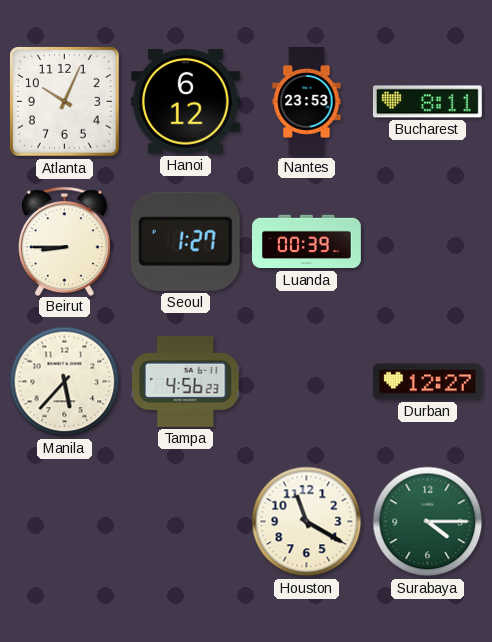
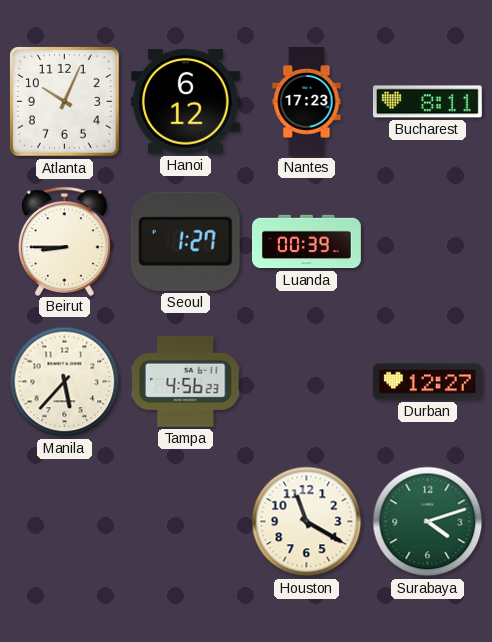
Nantes: 23:53 -> 17:23 (307, 102)
Surabaya: 4:15 -> 4:12 (428, 522)
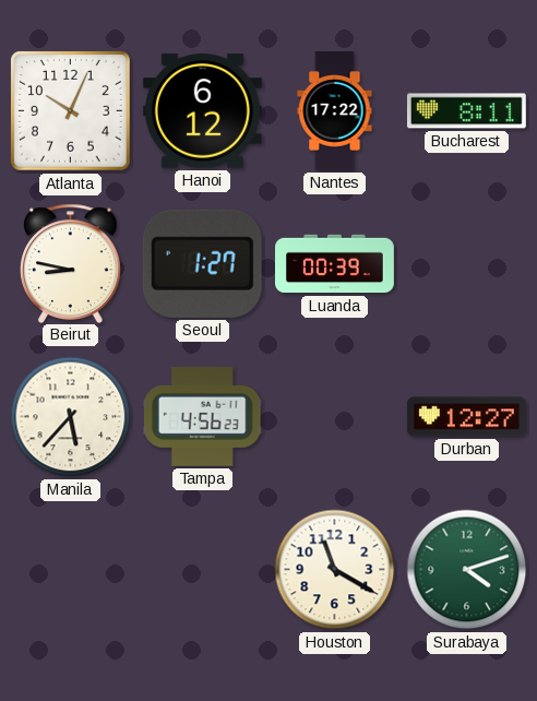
Nantes: 17:23 -> 17:22 (335, 111)
Beirut: 8:45 -> 8:47 (71, 263)
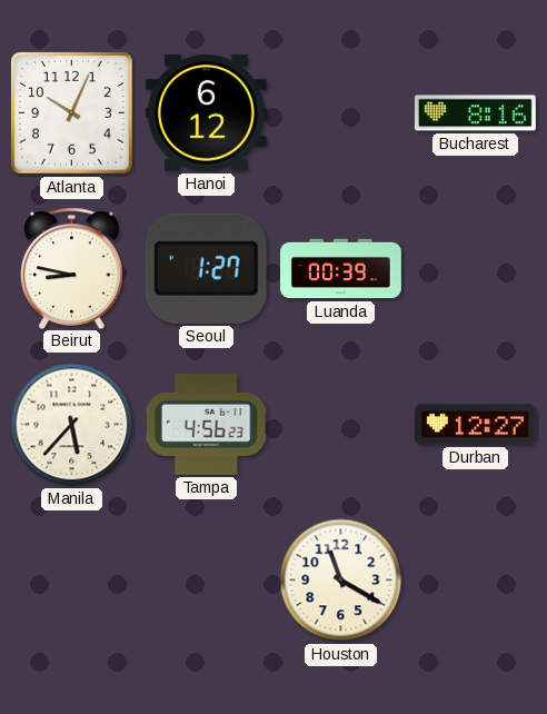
Nantes: 17:22 -> none (335, 111)
Bucharest: 8:11 -> 8:16 (475, 113)
Surabaya: 4:12 -> none (467, 570)
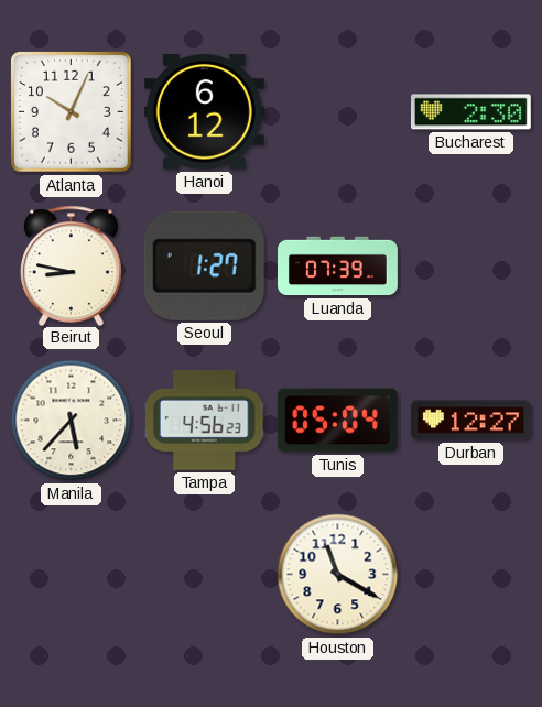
Bucharest: 8:16 -> 2:30 (470, 112)
Luanda: 00:39 -> 07:39 (338, 267)
Tunis: none -> 05:04 (337, 421)
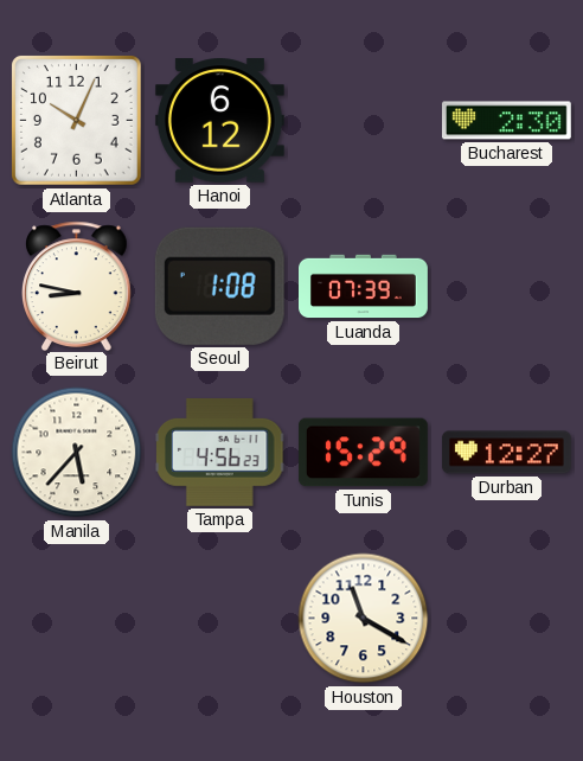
Seoul: 1:27 -> 1:08 (219, 286)
Tunis: 05:04 -> 15:29 (363, 453)
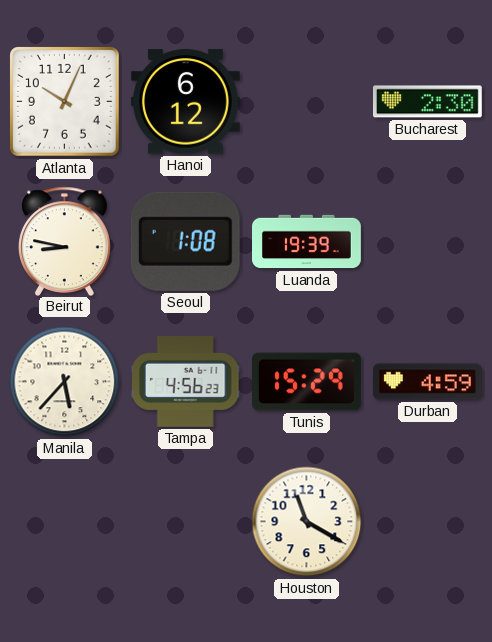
Luanda: 07:39 -> 19:39 (307, 242)
Durban: 12:27 -> 4:59 (427, 382)
